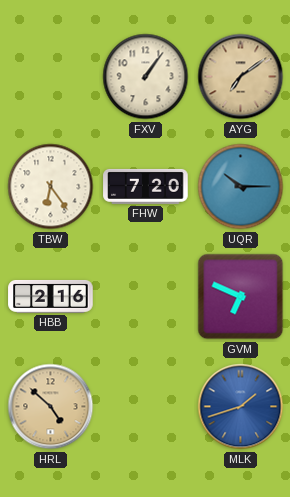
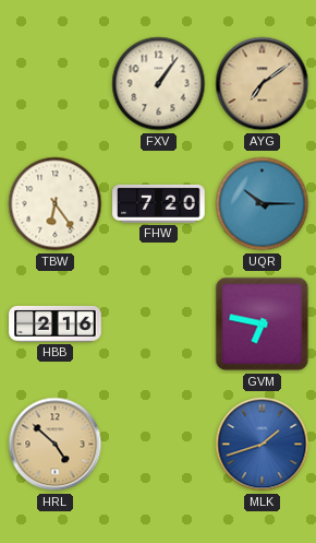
GVM: 6:49 -> 6:47 (263, 324)
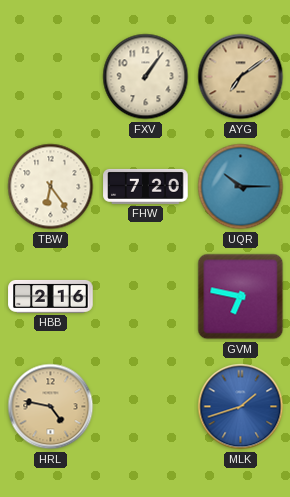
HRL: 4:52 -> 4:47 (51, 407)
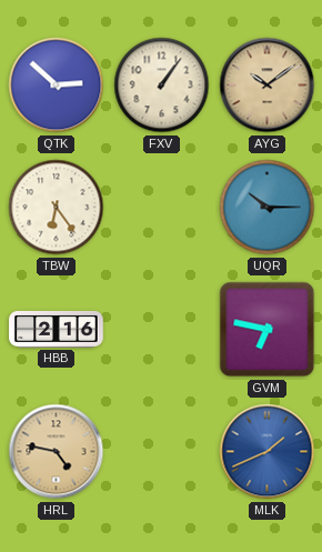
QTK: none -> 2:52 (57, 86)
AYG: 7:09 -> 10:09 (268, 86)
FHW: 7:20 -> none (146, 186)
MLK: 1:42 -> 1:41 (268, 452)
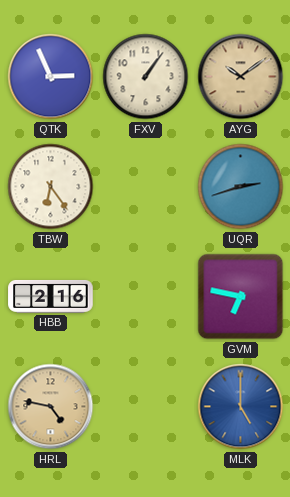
QTK: 2:52 -> 2:56 (51, 77)
UQR: 10:15 -> 2:42 (241, 187)
MLK: 1:41 -> 5:00 (241, 407)
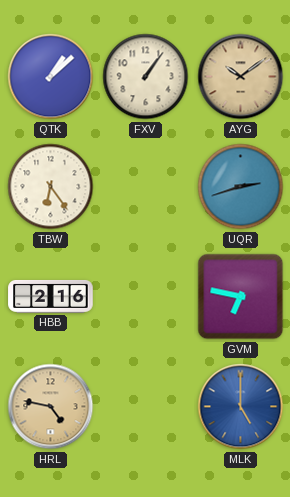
QTK: 2:56 -> 1:08 (51, 77)
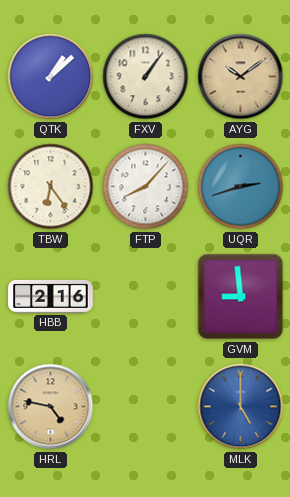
FTP: none -> 8:07 (146, 187)
GVM: 6:47 -> 8:59 (241, 297)
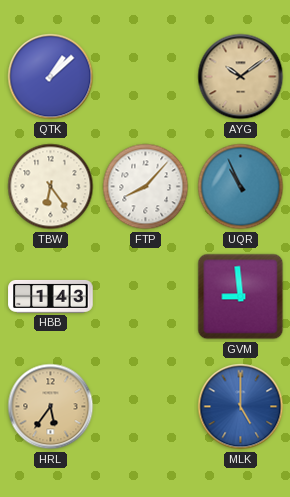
FXV: 1:06 -> none (146, 77)
UQR: 2:42 -> 10:56 (241, 187)
HBB: 2:16 -> 1:43 (51, 296)
HRL: 4:47 -> 5:36 (51, 407)
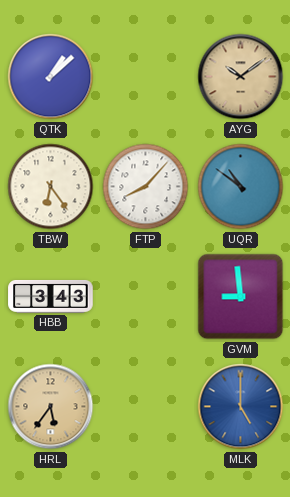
UQR: 10:56 -> 10:51 (241, 187)
HBB: 1:43 -> 3:43 (51, 296)
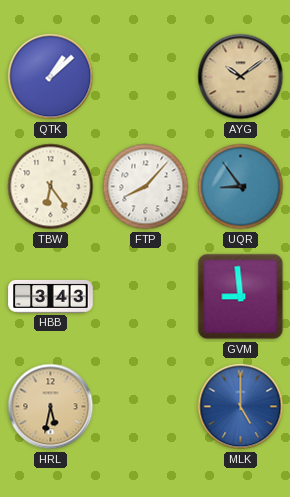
UQR: 10:51 -> 8:54 (241, 187)
HRL: 5:36 -> 5:32 (51, 407)
